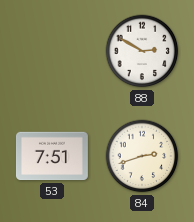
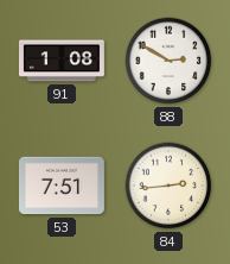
91: none -> 1:08 (62, 61)
84: 2:42 -> 2:44 (168, 186)
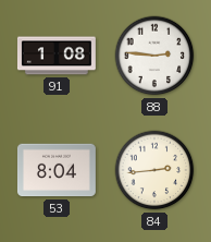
88: 2:50 -> 2:46 (154, 56)
53: 7:51 -> 8:04 (57, 170)
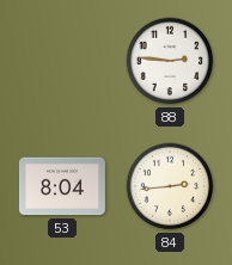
91: 1:08 -> none (57, 56)
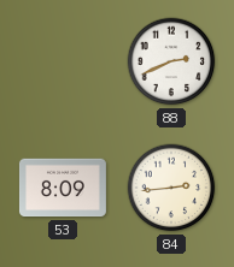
88: 2:46 -> 2:41 (171, 61)
53: 8:04 -> 8:09 (63, 188)
